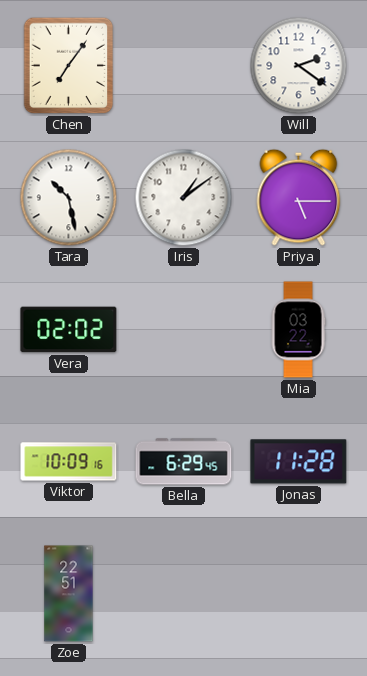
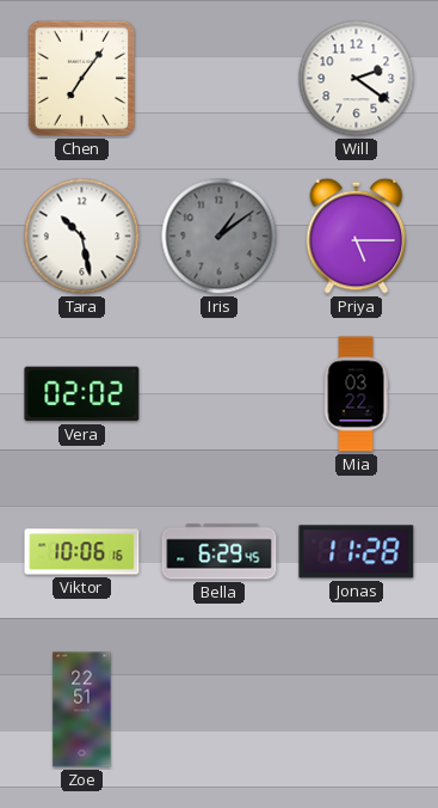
Iris dial: white -> grey (220, 237)
Viktor: 10:09 -> 10:06 (82, 552)
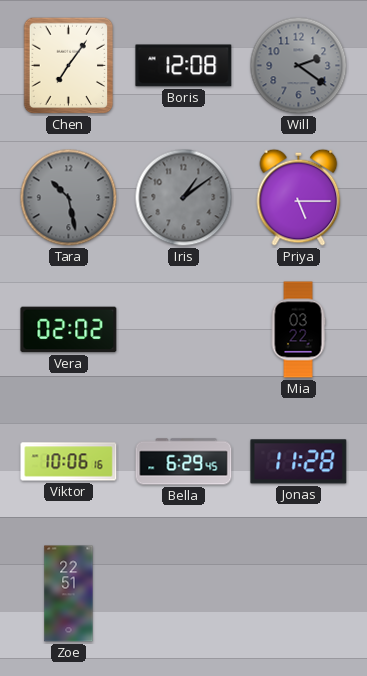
Boris: none -> 12:08 (184, 66)
Will dial: white -> grey (299, 66)
Tara dial: white -> grey (69, 198)
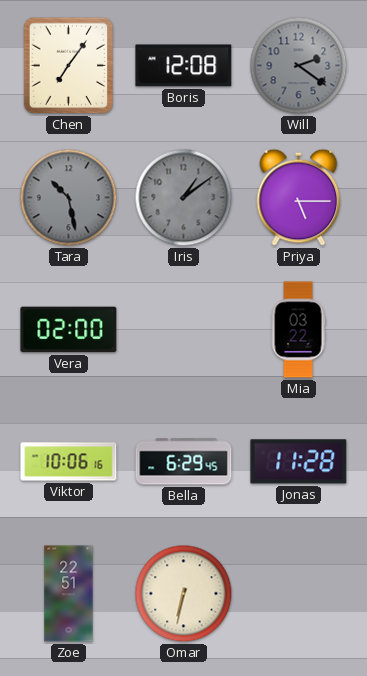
Vera: 02:02 -> 02:00 (69, 330)
Omar: none -> 6:32 (184, 594)
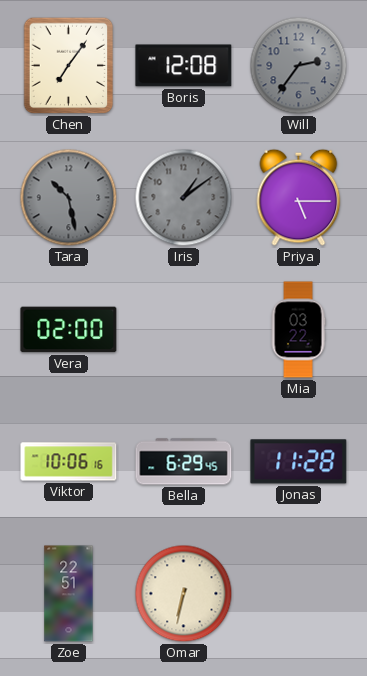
Will: 2:21 -> 2:36 (299, 66)
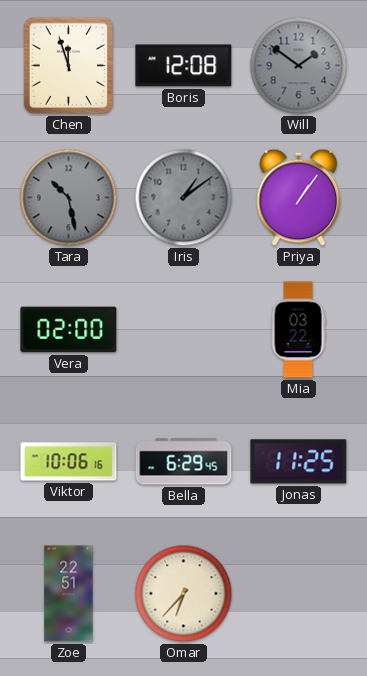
Chen: 7:06 -> 11:57 (69, 66)
Will: 2:36 -> 1:51 (299, 66)
Priya: 5:15 -> 1:06 (299, 197)
Jonas: 11:28 -> 11:25 (299, 462)
Omar: 6:32 -> 6:37 (184, 594)
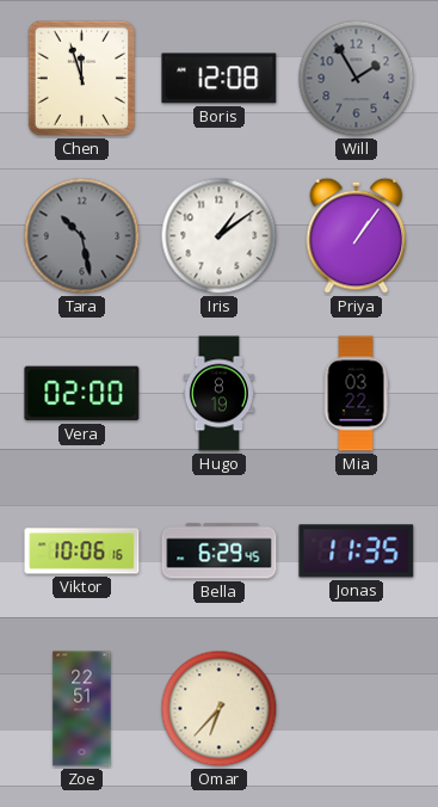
Will: 1:51 -> 1:55 (357, 79)
Iris dial: grey -> white (220, 236)
Hugo: none -> 8:19 (218, 394)
Jonas: 11:25 -> 11:35 (357, 552)
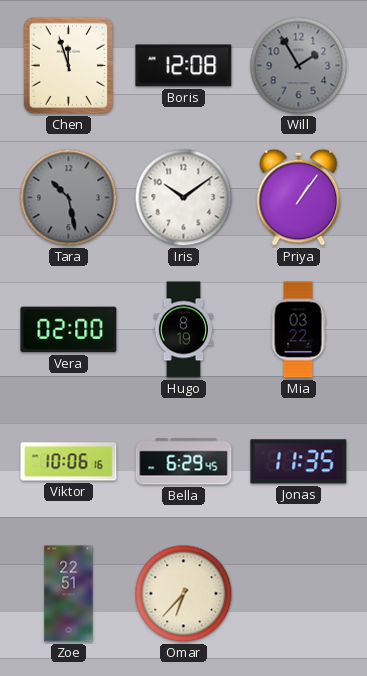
Iris: 1:09 -> 10:09 (184, 198)
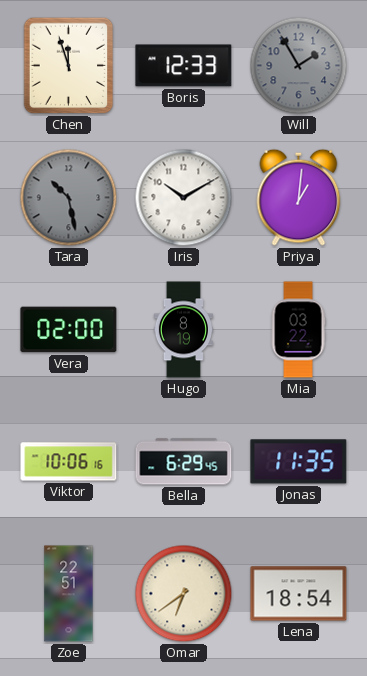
Boris: 12:08 -> 12:33 (184, 66)
Iris: 10:09 -> 10:10 (184, 198)
Priya: 1:06 -> 1:01 (299, 197)
Omar: 6:37 -> 6:39 (184, 594)
Lena: none -> 18:54 (299, 594)
